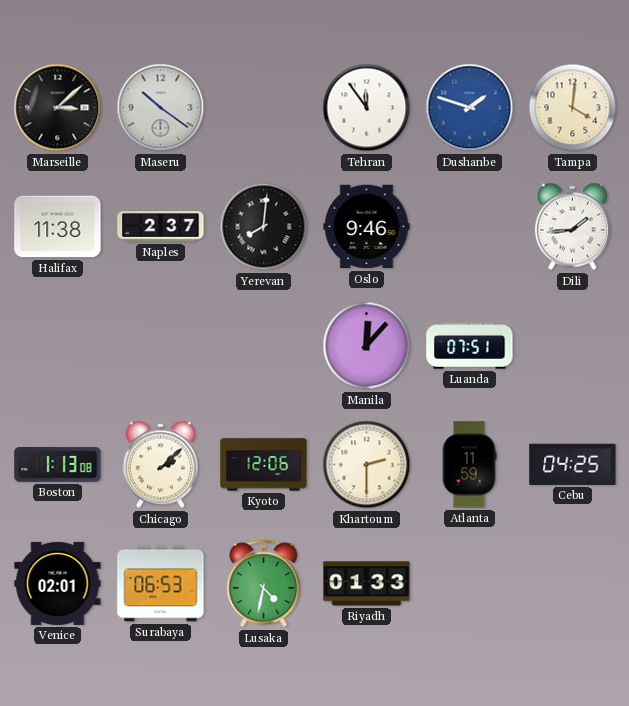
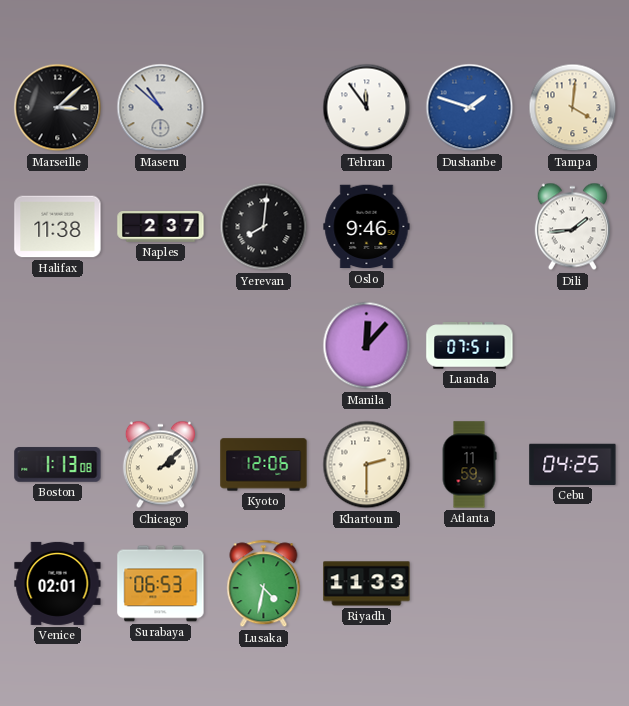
Maseru: 10:21 -> 10:52 (161, 108)
Riyadh: 01:33 -> 11:33 (367, 584)
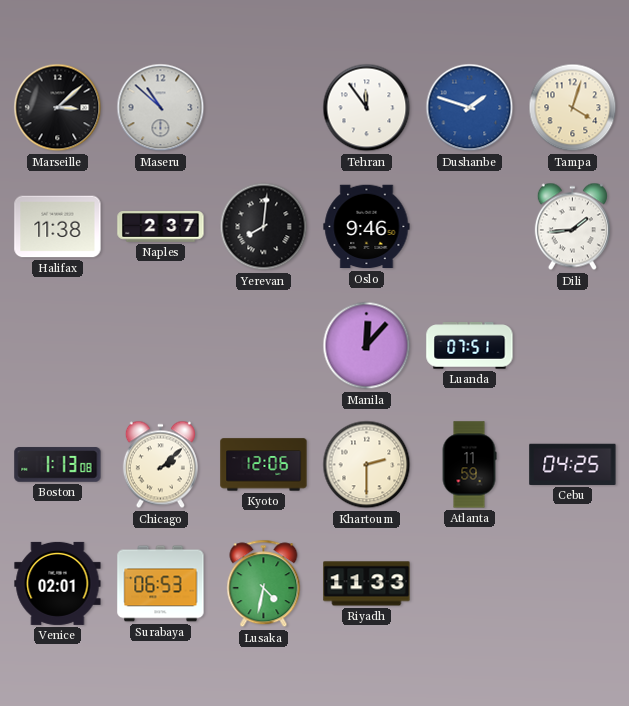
Tampa: 4:01 -> 4:03 (573, 108)
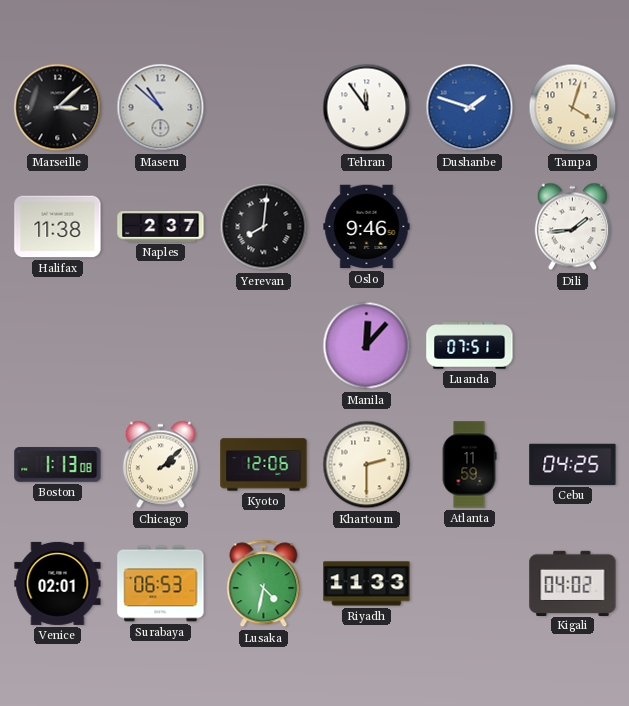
Kigali: none -> 04:02 (573, 583)
